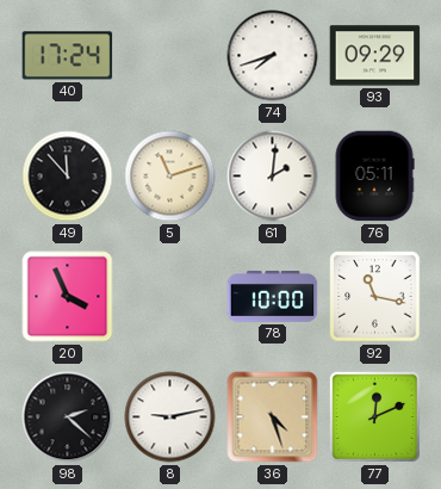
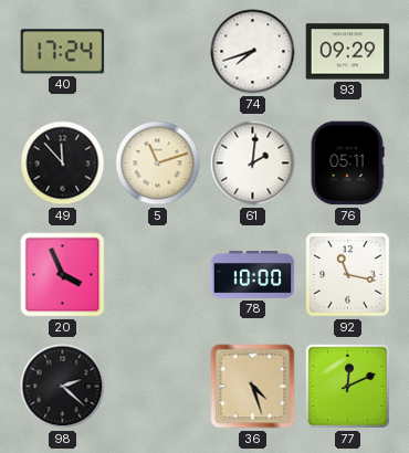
8: 9:13 -> none (170, 417)
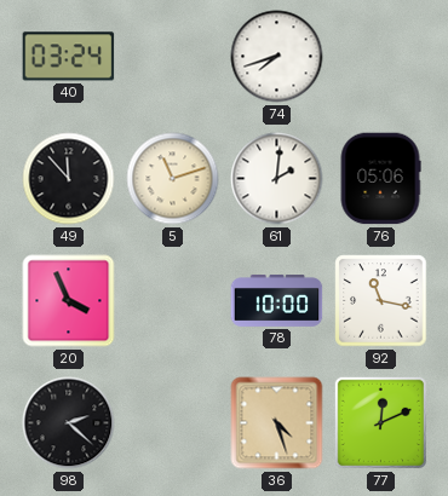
40: 17:24 -> 03:24 (69, 57)
93: 09:29 -> none (348, 52)
76: 05:11 -> 05:06 (380, 179)
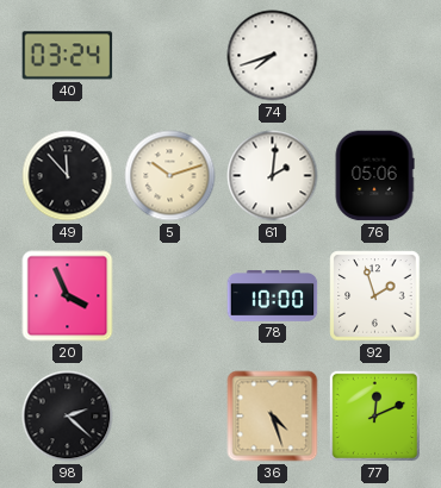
5: 11:12 -> 10:12 (170, 176)
92: 11:17 -> 1:57 (375, 296)
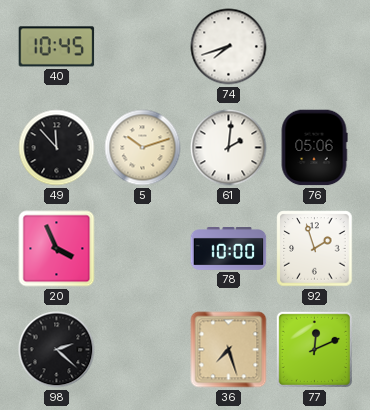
40: 03:24 -> 10:45 (57, 47)
36: 4:27 -> 7:27 (229, 350)
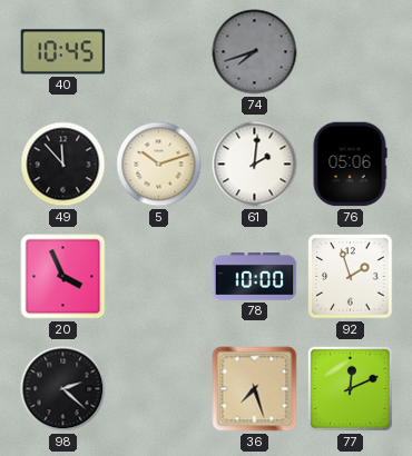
74 dial: white -> grey (255, 52)
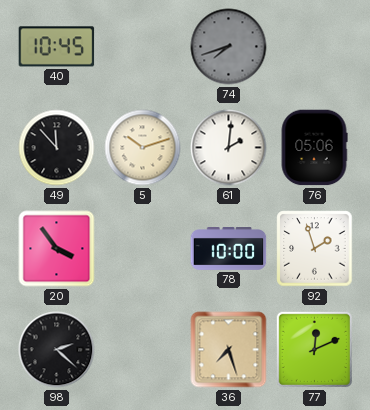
20: 3:56 -> 3:54 (57, 249)
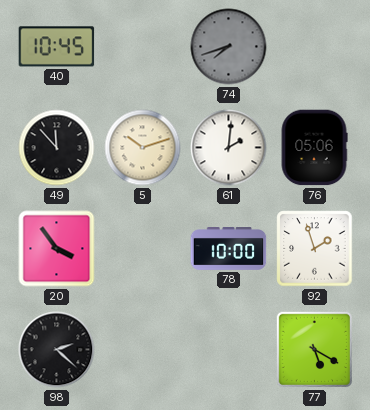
36: 7:27 -> none (229, 350)
77: 12:11 -> 5:20 (314, 349)
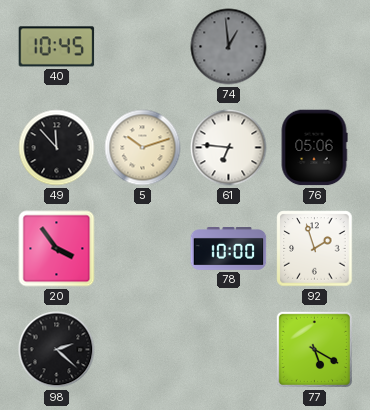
74: 7:42 -> 12:59 (229, 47)
61: 2:01 -> 6:46 (229, 148)
